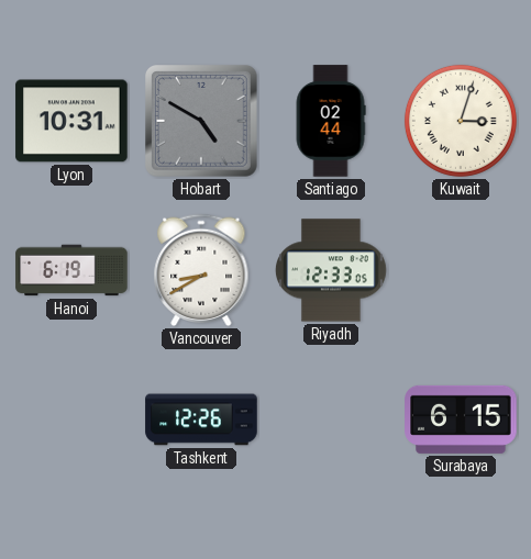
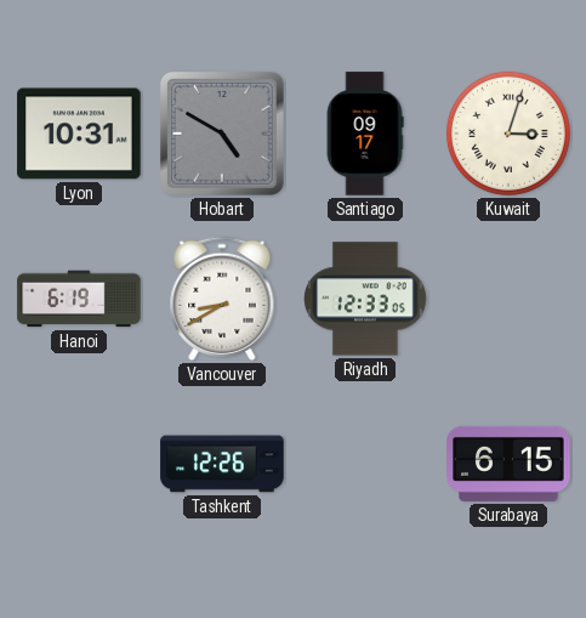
Santiago: 02:44 -> 09:17 (365, 134)
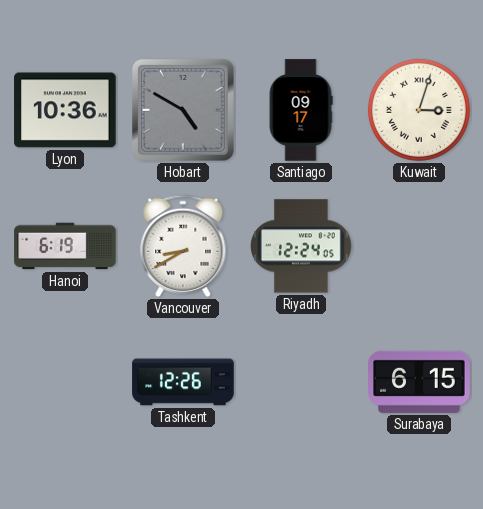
Lyon: 10:31 -> 10:36 (65, 110)
Riyadh: 12:33 -> 12:24 (302, 246)
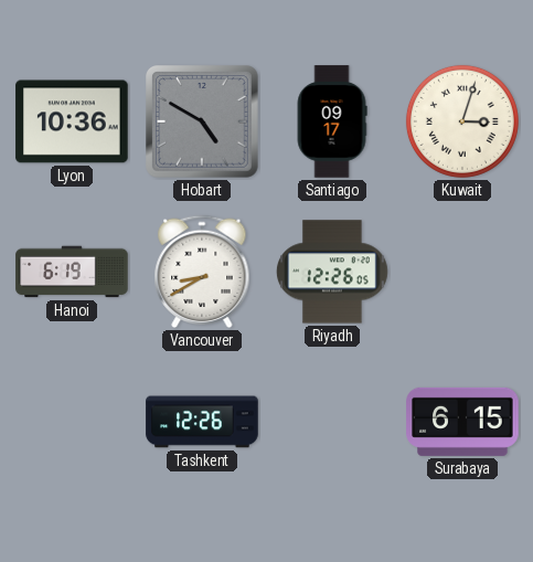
Riyadh: 12:24 -> 12:26 (333, 272)
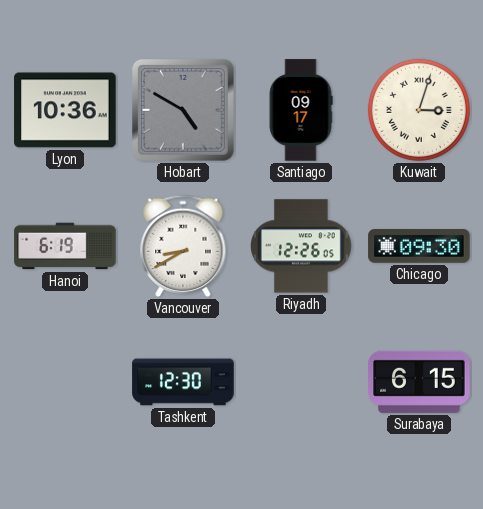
Chicago: none -> 09:30 (419, 247)
Tashkent: 12:26 -> 12:30 (183, 382)
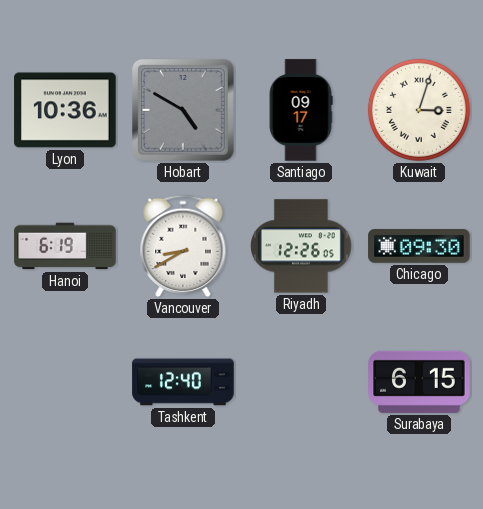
Tashkent: 12:30 -> 12:40 (183, 382)
